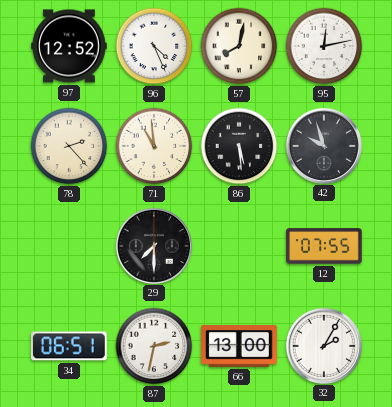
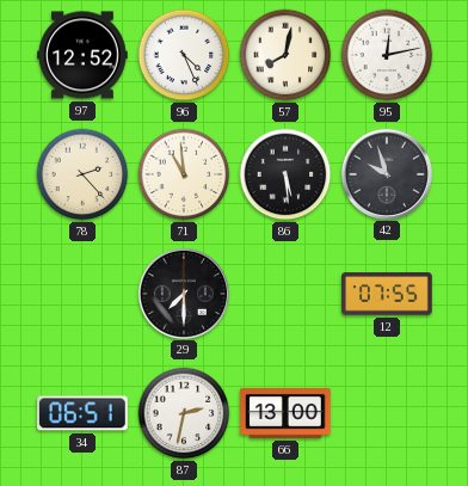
32: 2:05 -> none (323, 345)
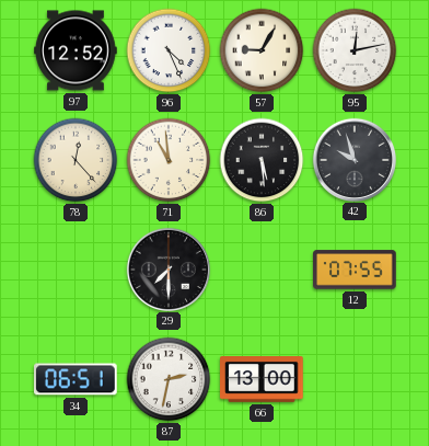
57: 8:02 -> 9:05 (262, 50)
78: 2:23 -> 12:23 (76, 160)
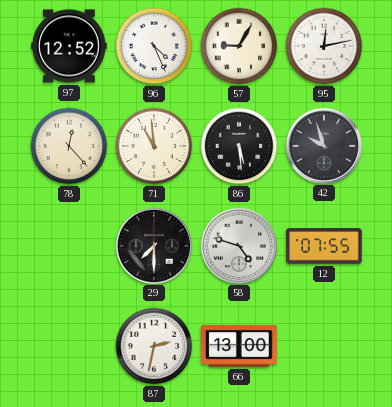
58: none -> 4:48 (238, 245)
34: 06:51 -> none (77, 379)
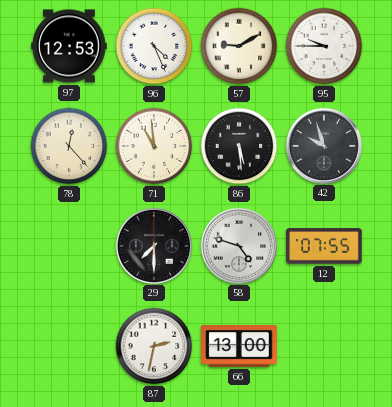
97: 12:52 -> 12:53 (69, 46)
57: 9:05 -> 9:10 (239, 46)
95: 12:13 -> 9:45 (324, 46)
